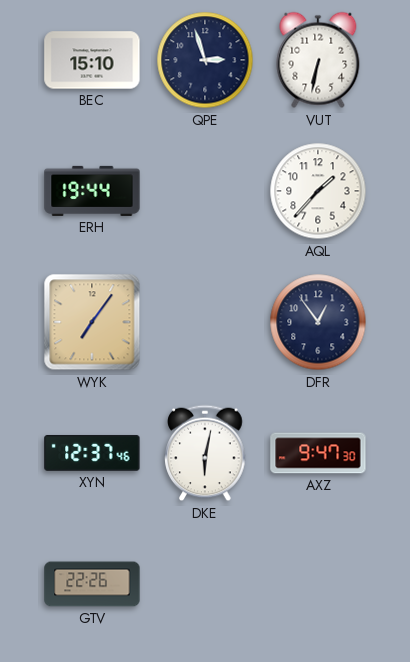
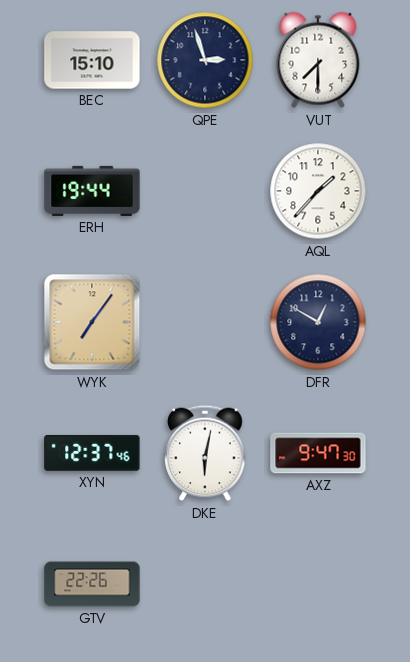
VUT: 6:32 -> 7:30 (318, 60)
DFR: 12:54 -> 12:50 (318, 322)
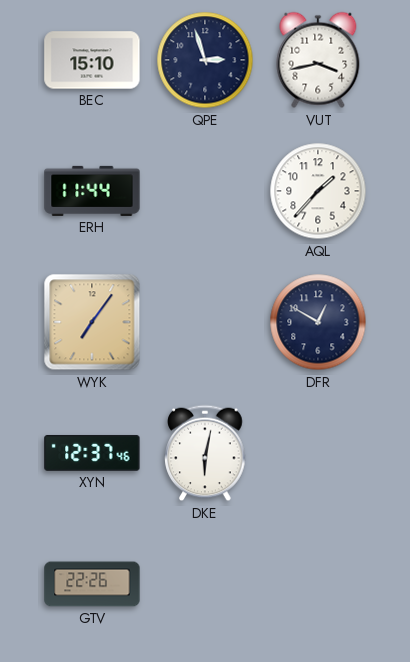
VUT: 7:30 -> 3:43 (318, 60)
ERH: 19:44 -> 11:44 (92, 191)
AXZ: 9:47 -> none (318, 453)
